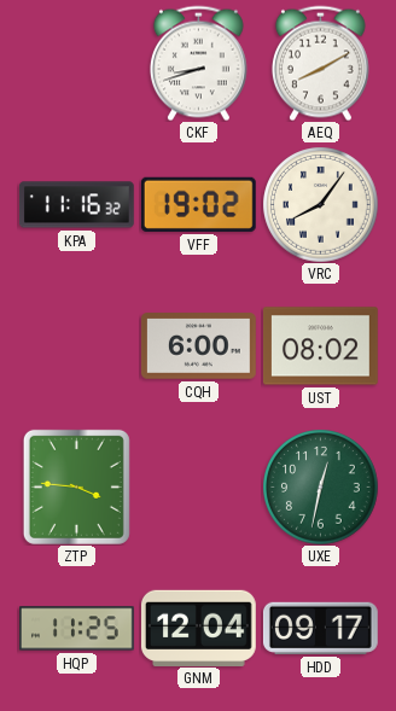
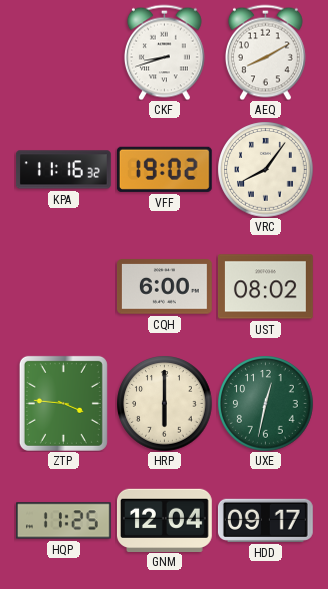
HRP: none -> 6:00 (164, 403)
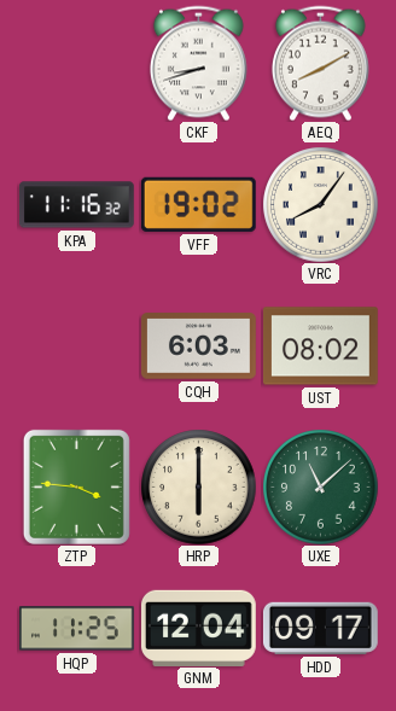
CQH: 6:00 -> 6:03 (198, 346)
UXE: 12:32 -> 11:08 (320, 486)
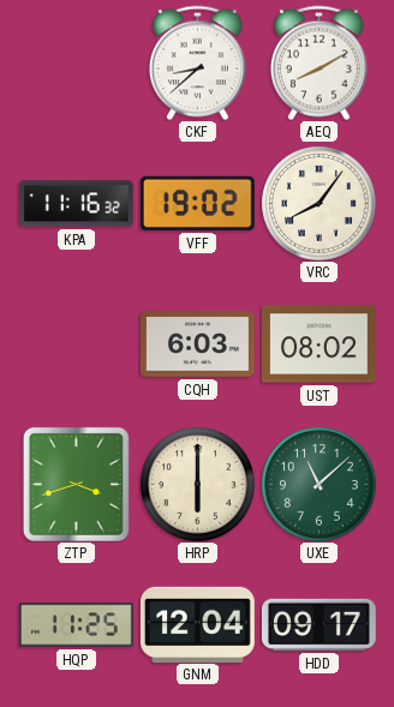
CKF: 8:42 -> 8:38 (197, 62)
ZTP: 3:46 -> 3:42 (76, 484)
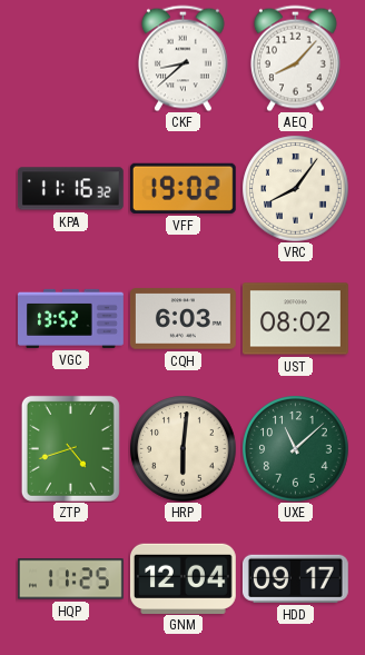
AEQ: 8:10 -> 8:07 (295, 58)
VGC: none -> 13:52 (71, 318)
ZTP: 3:42 -> 4:42 (70, 448)
HRP: 6:00 -> 6:01 (182, 448)
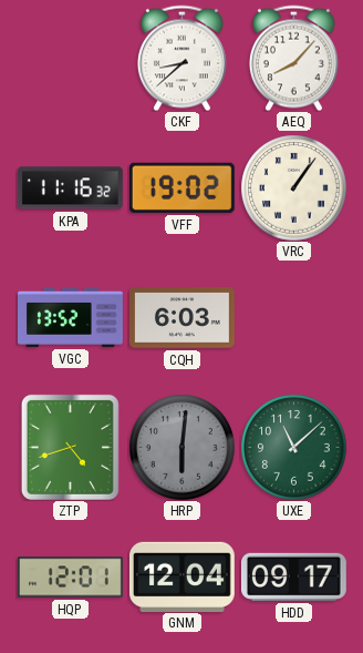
VRC: 8:06 -> 1:06 (293, 187)
UST: 08:02 -> none (295, 319)
HRP dial: cream -> grey (181, 447)
HQP: 11:25 -> 12:01 (70, 578)
